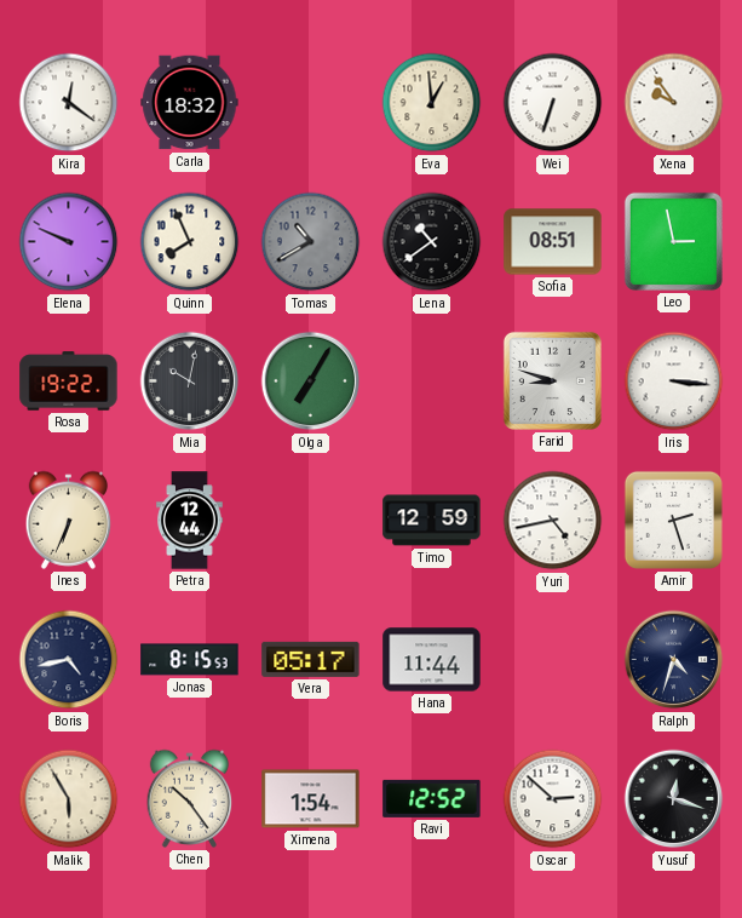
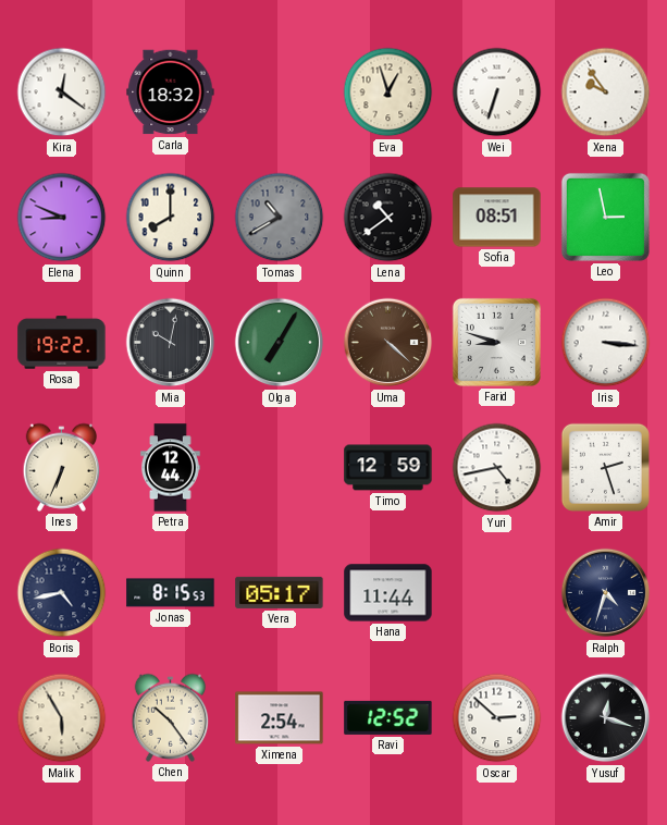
Eva: 12:59 -> 12:57 (388, 93)
Elena: 9:49 -> 8:49 (62, 218)
Quinn: 7:56 -> 8:00 (171, 218)
Uma: none -> 4:22 (388, 343)
Ximena: 1:54 -> 2:54 (280, 718)
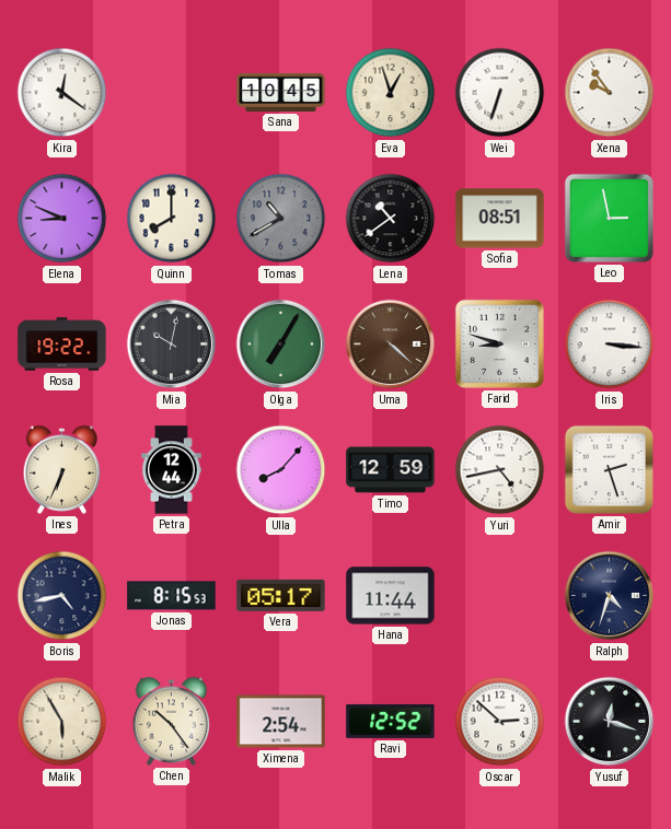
Carla: 18:32 -> none (171, 93)
Sana: none -> 10:45 (281, 92)
Ulla: none -> 8:07 (281, 470)
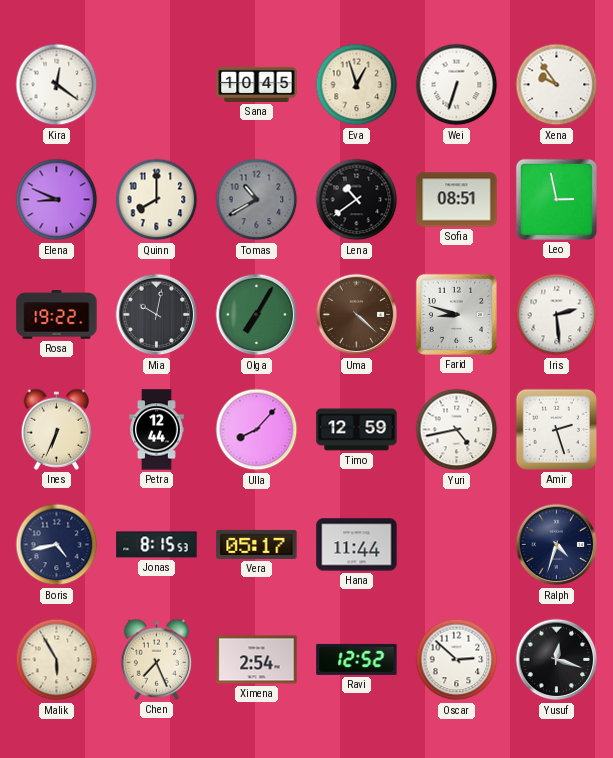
Iris: 3:16 -> 2:29 (557, 315)
Chen: 10:24 -> 7:26 (157, 659)
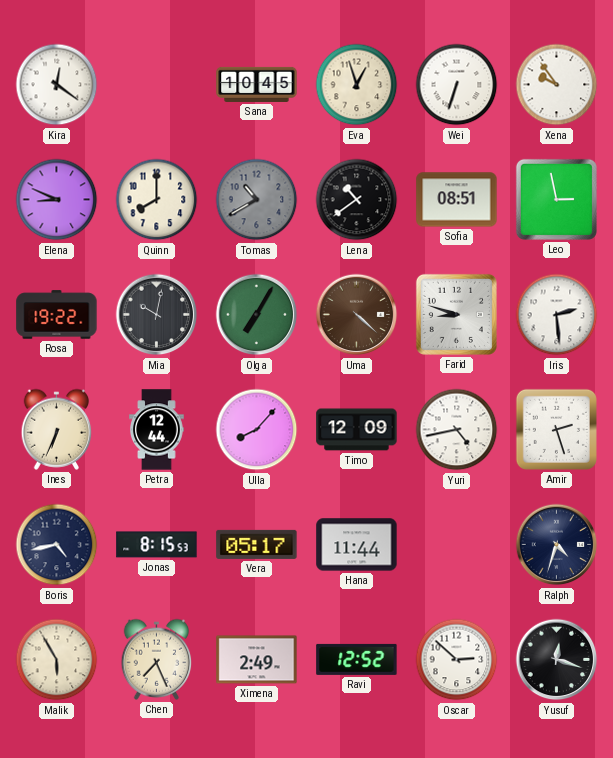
Timo: 12:59 -> 12:09 (357, 430)
Ximena: 2:54 -> 2:49 (257, 660)
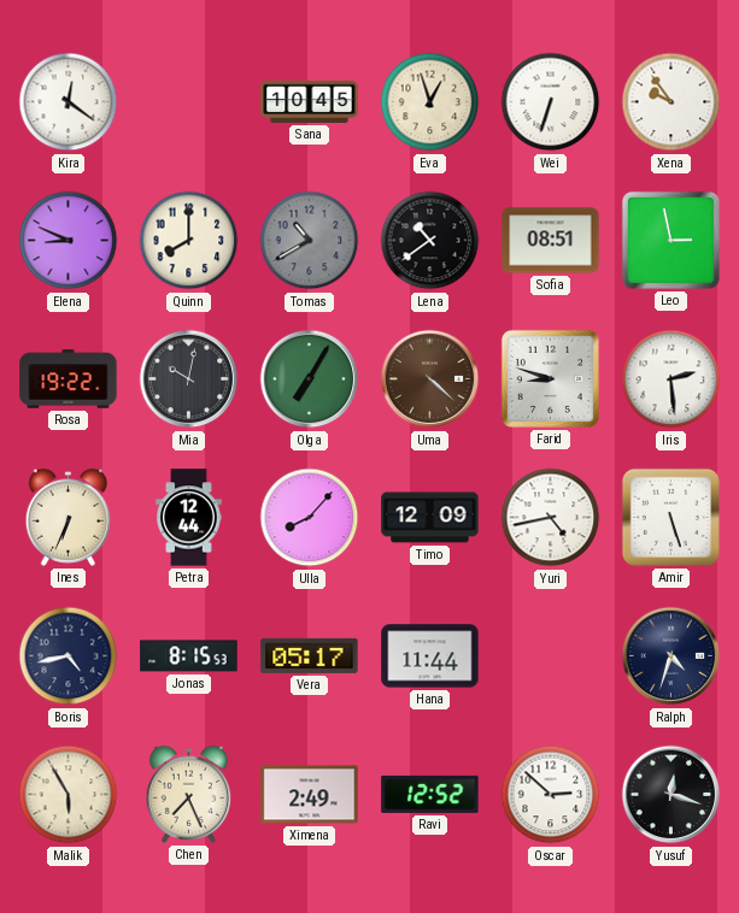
Amir: 2:27 -> 5:27 (670, 517)
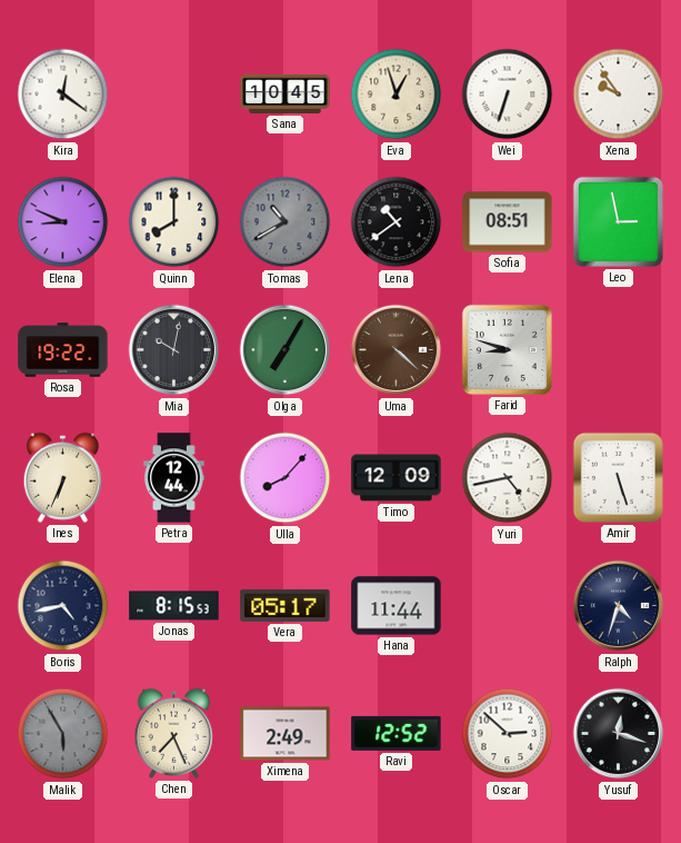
Iris: 2:29 -> none (671, 379)
Malik dial: cream -> grey (63, 734)
